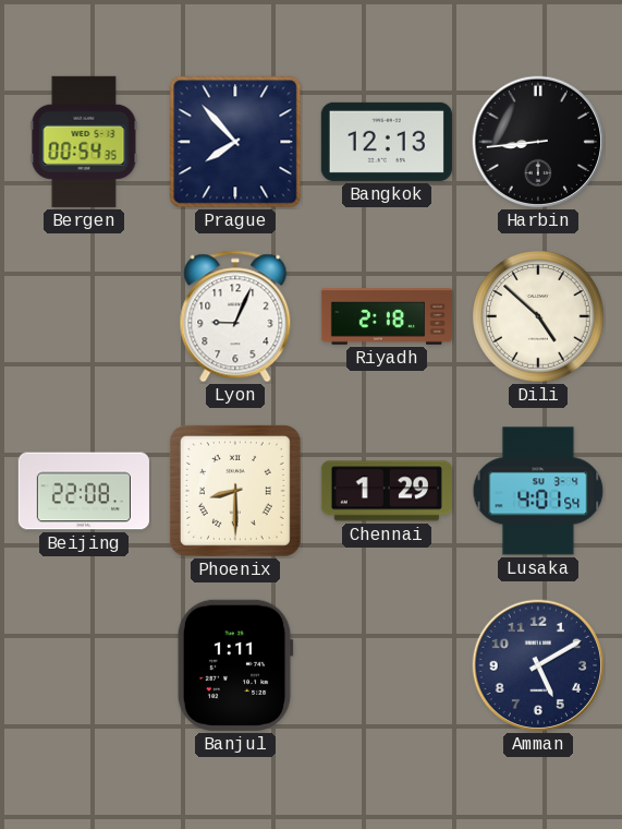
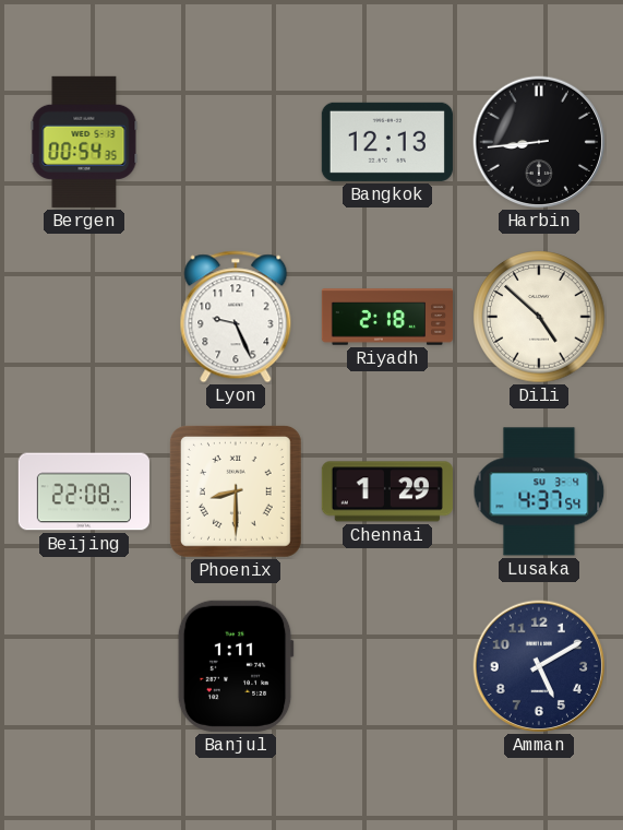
Prague: 7:53 -> none (235, 142)
Lyon: 9:04 -> 9:26 (236, 317)
Lusaka: 4:01 -> 4:37 (539, 491)
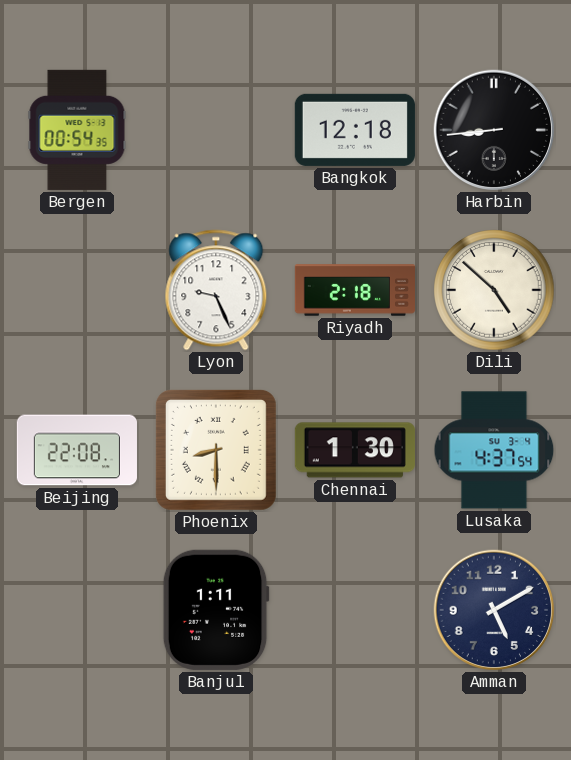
Bangkok: 12:13 -> 12:18 (355, 130)
Chennai: 1:29 -> 1:30 (355, 450)
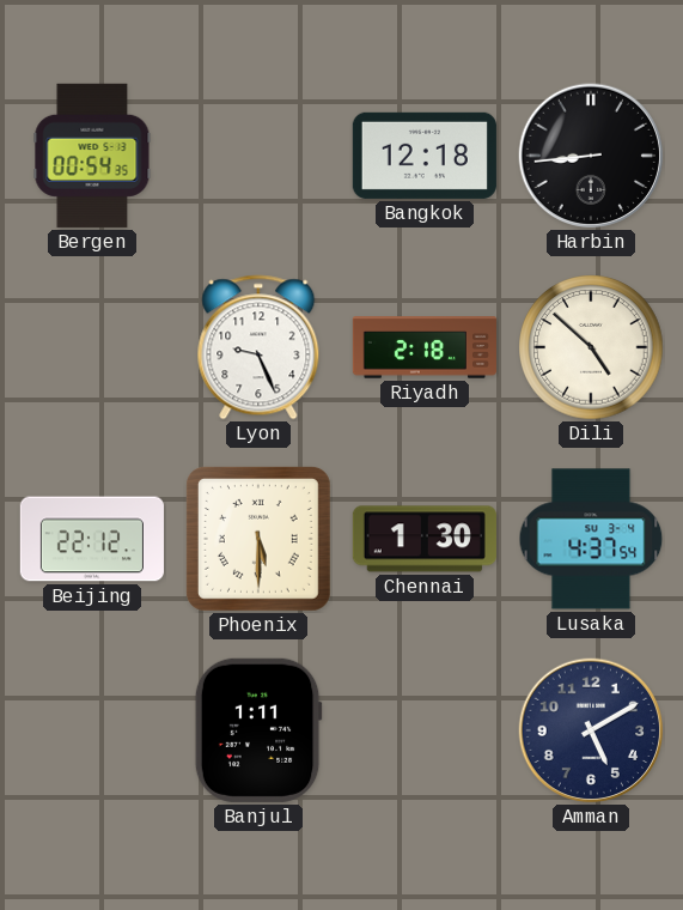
Beijing: 22:08 -> 22:12 (92, 539)
Phoenix: 8:30 -> 5:30 (258, 539)
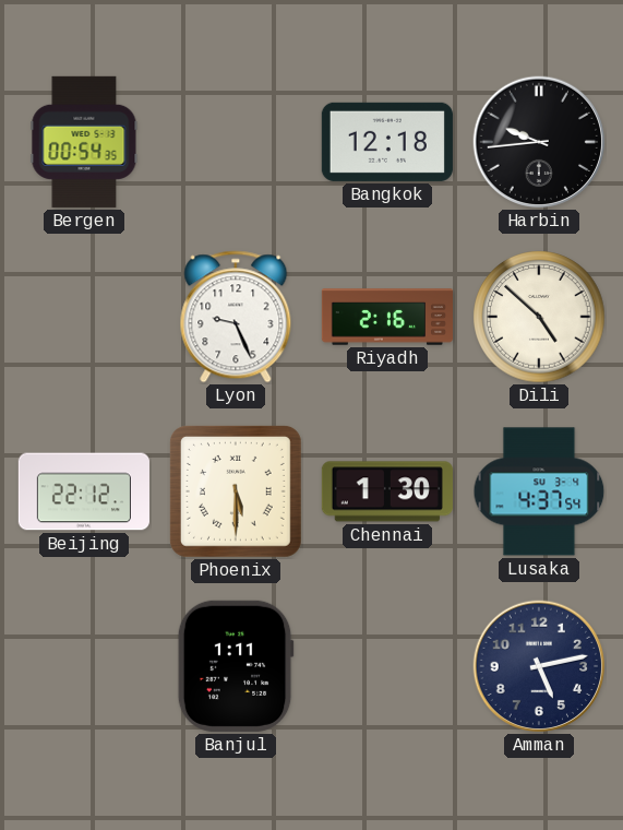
Harbin: 8:44 -> 9:44 (539, 142)
Riyadh: 2:18 -> 2:16 (386, 317)
Amman: 5:10 -> 5:13 (539, 666)
